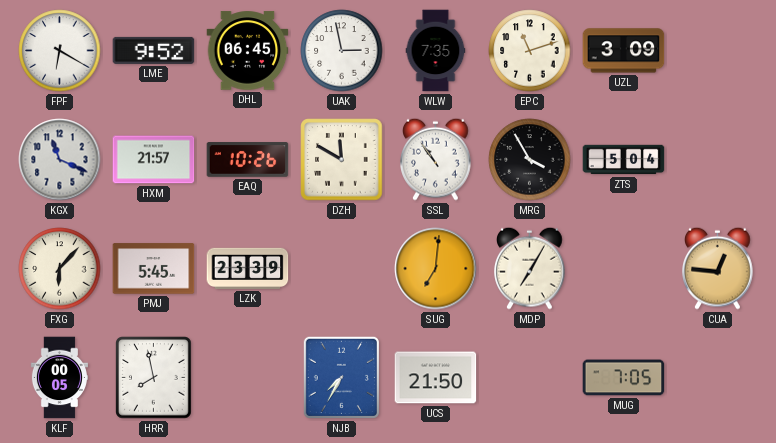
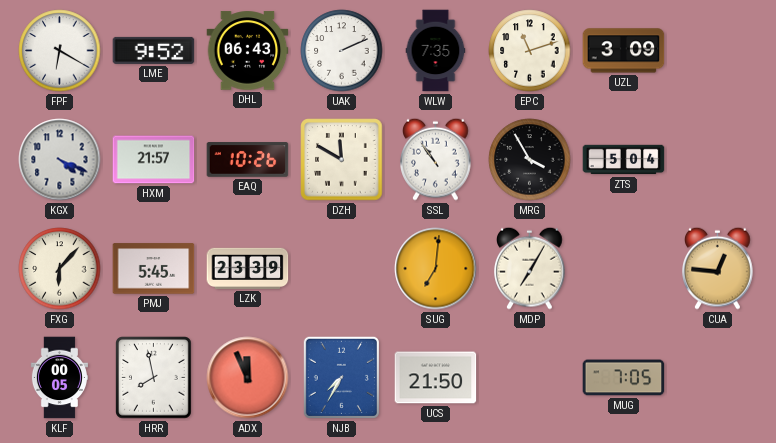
DHL: 06:45 -> 06:43 (248, 51)
UAK: 2:58 -> 2:11 (342, 51)
KGX: 11:19 -> 4:19 (60, 160)
ADX: none -> 11:56 (248, 378)
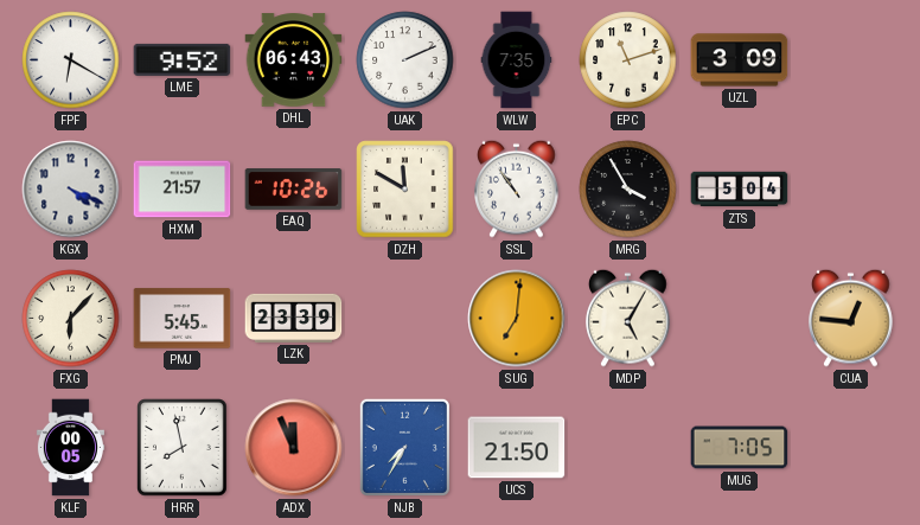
MDP: 7:05 -> 5:05 (628, 318)
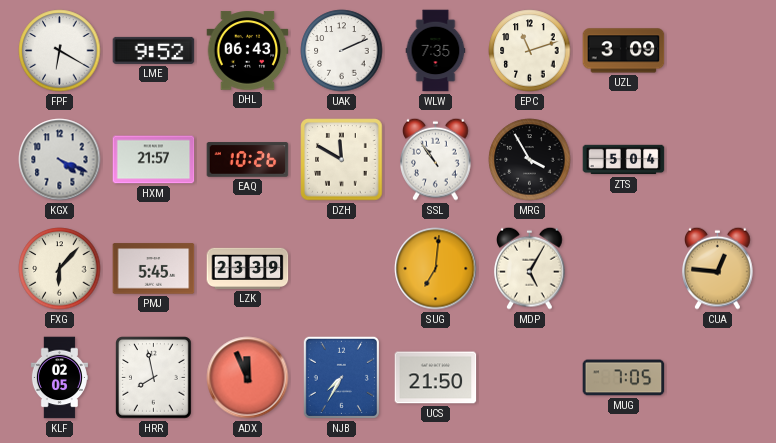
KLF: 00:05 -> 02:05 (59, 378)
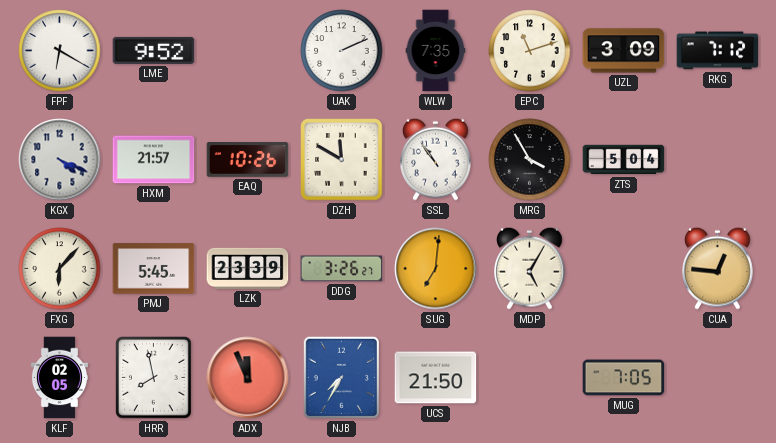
DHL: 06:43 -> none (248, 51)
RKG: none -> 7:12 (718, 51)
DDG: none -> 3:26 (342, 269)
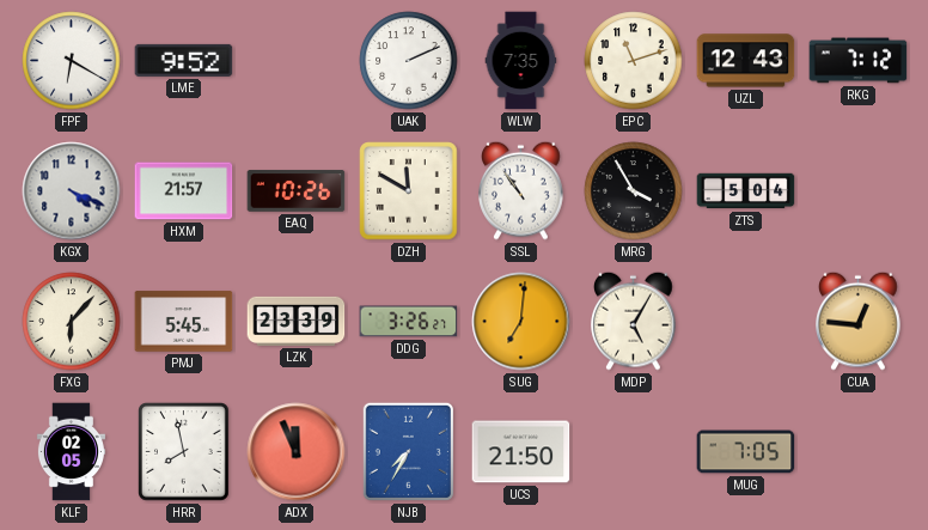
UZL: 3:09 -> 12:43 (746, 61)
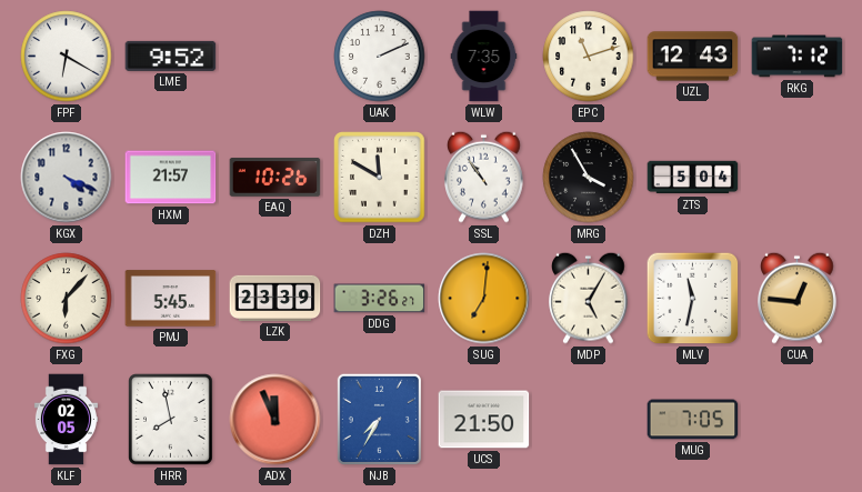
MLV: none -> 11:32 (693, 299)
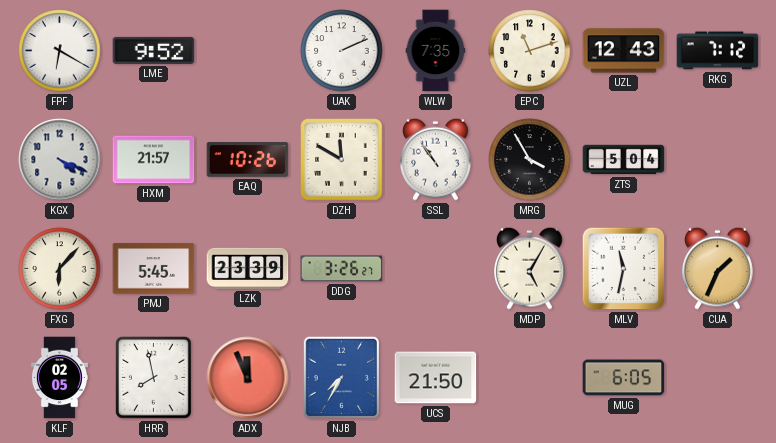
SUG: 7:01 -> none (484, 299)
CUA: 12:46 -> 1:34 (718, 268)
MUG: 7:05 -> 6:05 (624, 378)
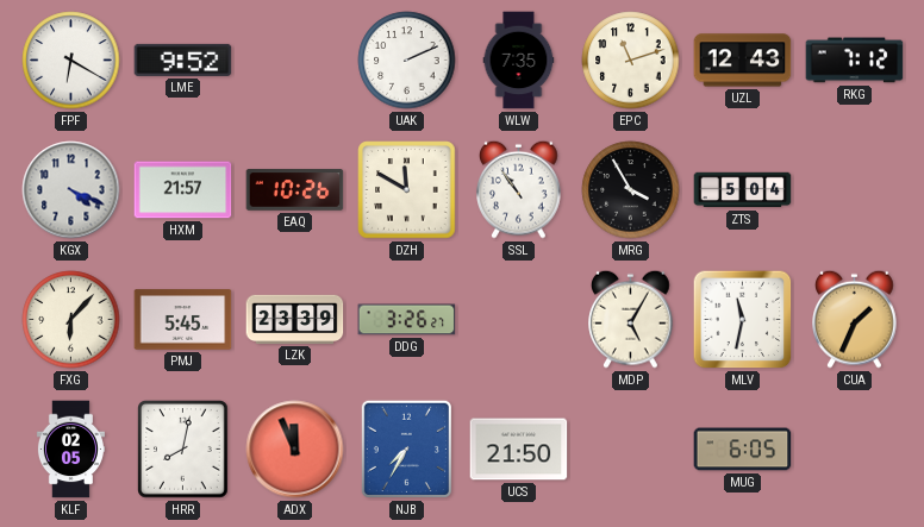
HRR: 7:58 -> 8:02 (183, 450)
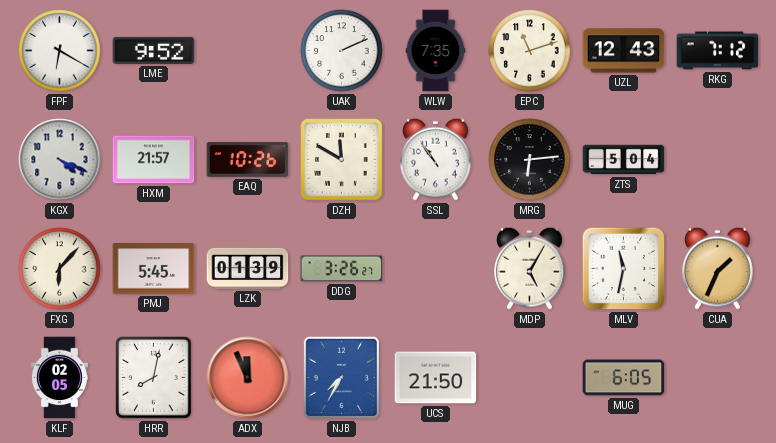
MRG: 3:55 -> 6:14 (530, 160)
LZK: 23:39 -> 01:39 (248, 268)
